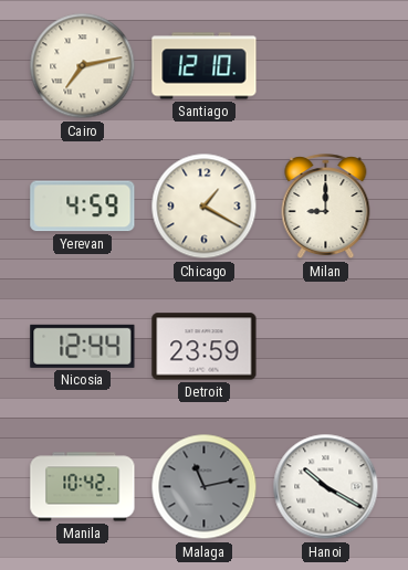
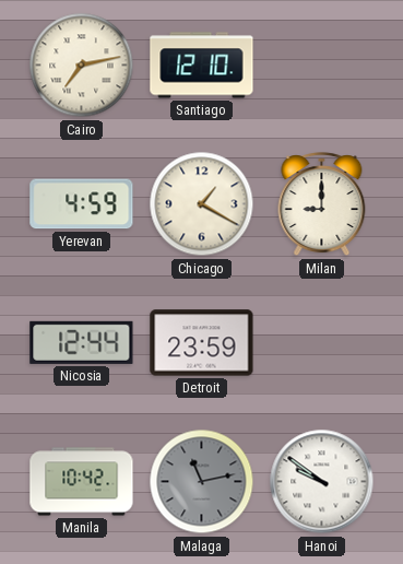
Hanoi: 10:20 -> 9:51 (322, 482)
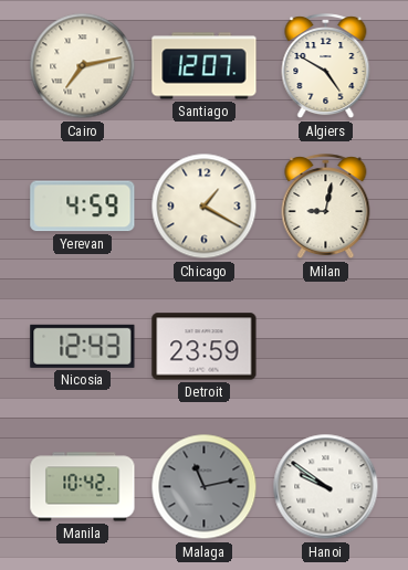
Santiago: 12:10 -> 12:07 (205, 66)
Algiers: none -> 4:50 (326, 66)
Milan: 9:00 -> 9:02 (326, 207)
Nicosia: 12:44 -> 12:43 (83, 346)
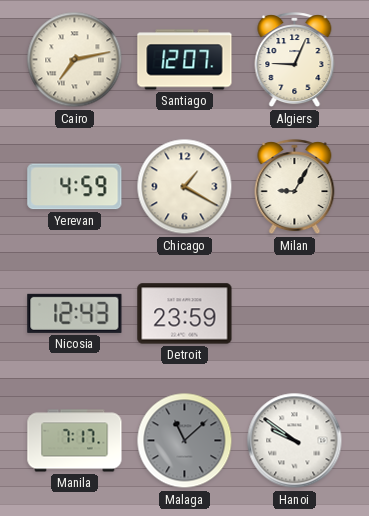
Algiers: 4:50 -> 9:04 (295, 60)
Milan: 9:02 -> 9:05 (295, 187)
Manila: 10:42 -> 7:17 (75, 441)
Malaga: 11:13 -> 11:08 (185, 441)
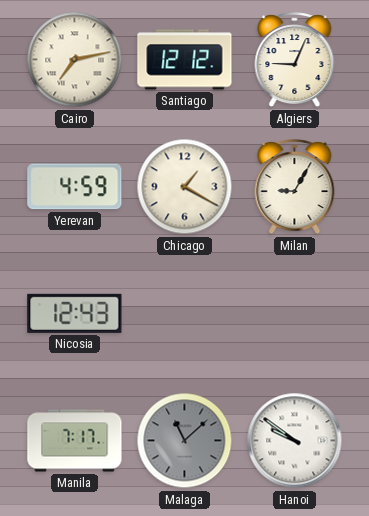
Santiago: 12:07 -> 12:12 (185, 60)
Detroit: 23:59 -> none (185, 314)
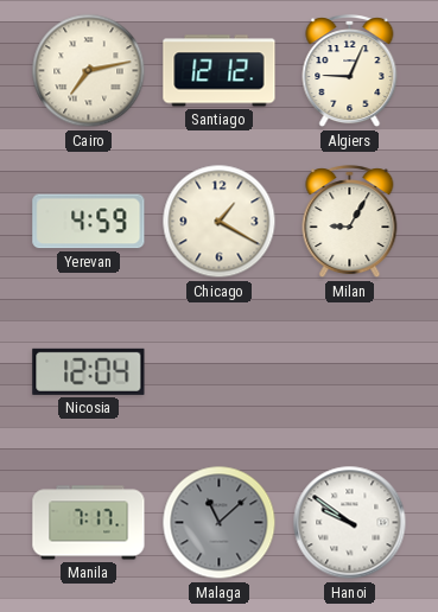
Nicosia: 12:43 -> 12:04 (89, 371)
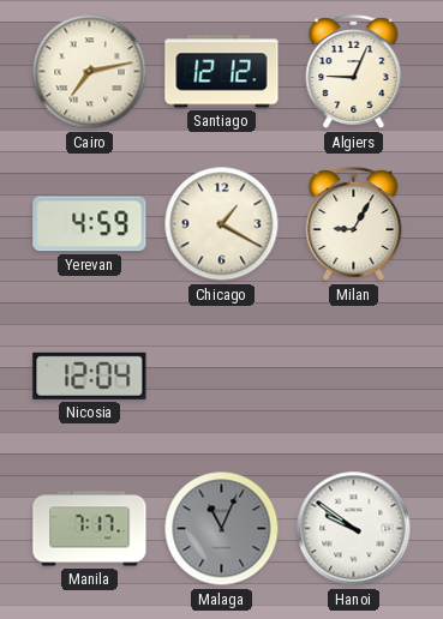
Malaga: 11:08 -> 11:04 (222, 529)
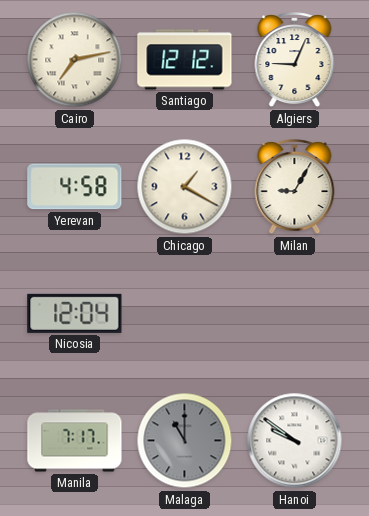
Yerevan: 4:59 -> 4:58 (75, 187)
Malaga: 11:04 -> 11:00 (185, 441)
